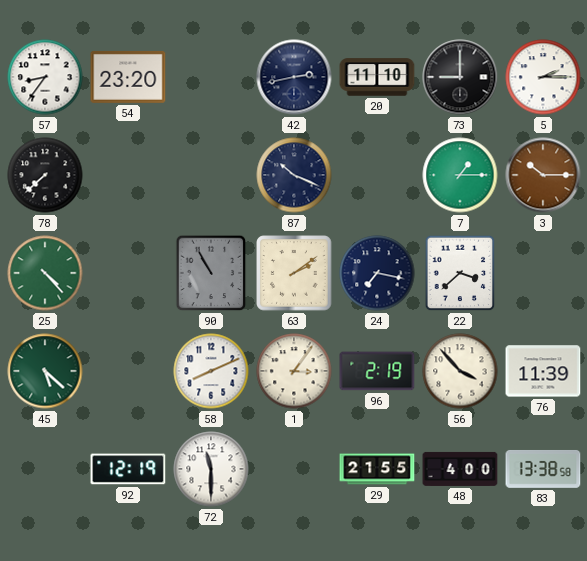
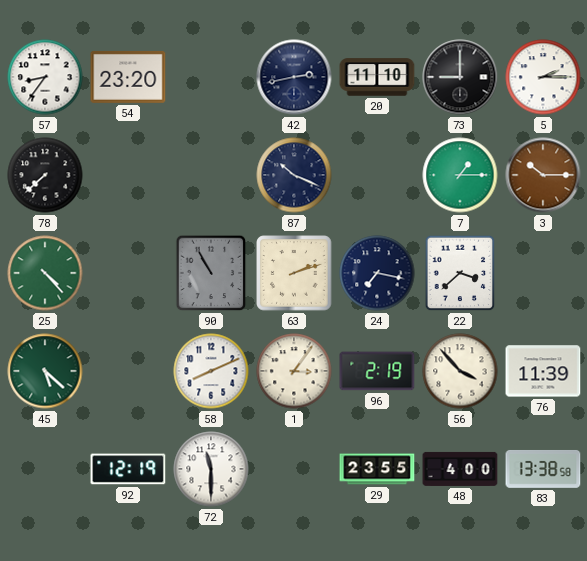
63: 2:09 -> 2:12 (294, 273)
29: 21:55 -> 23:55 (377, 469)
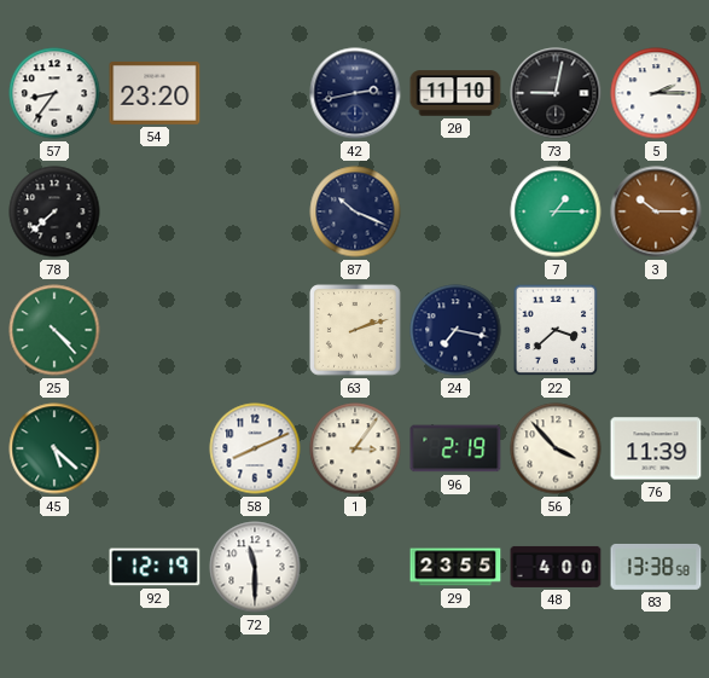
73: 9:00 -> 9:02 (556, 93)
90: 10:55 -> none (211, 273)
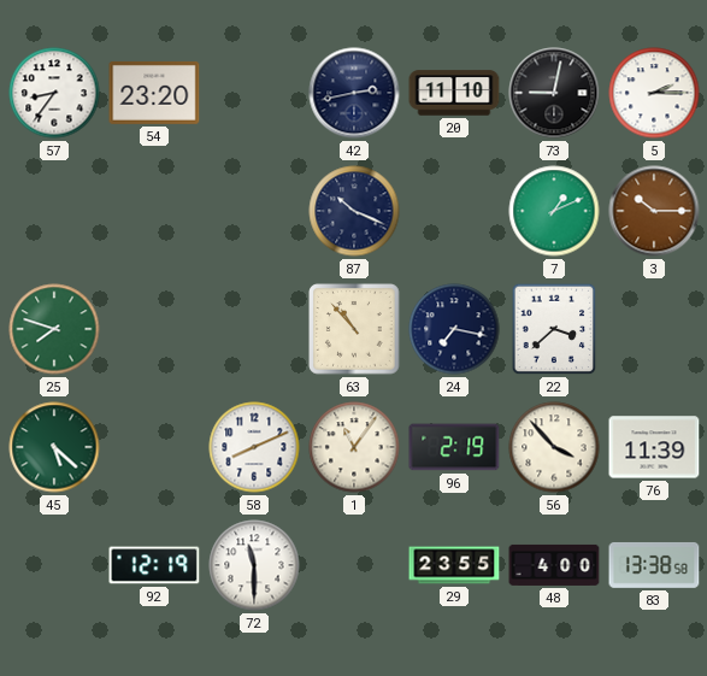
78: 7:38 -> none (54, 211)
7: 1:15 -> 1:11 (554, 211)
25: 4:23 -> 7:48 (54, 329)
63: 2:12 -> 10:53 (354, 329)
1: 3:06 -> 11:06 (354, 447)
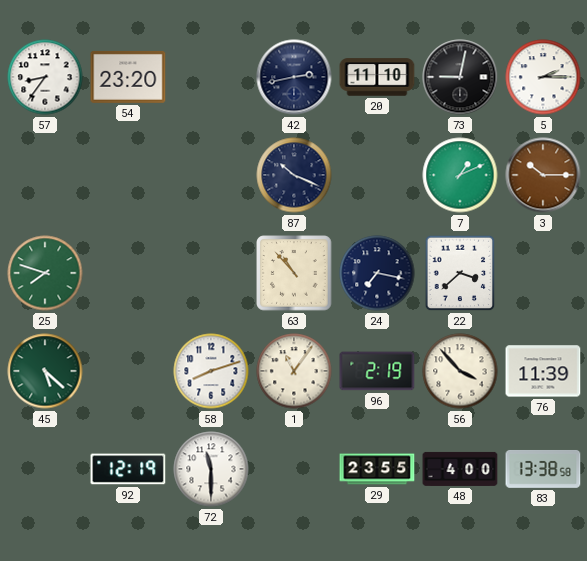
58: 8:11 -> 8:12 (211, 371)
